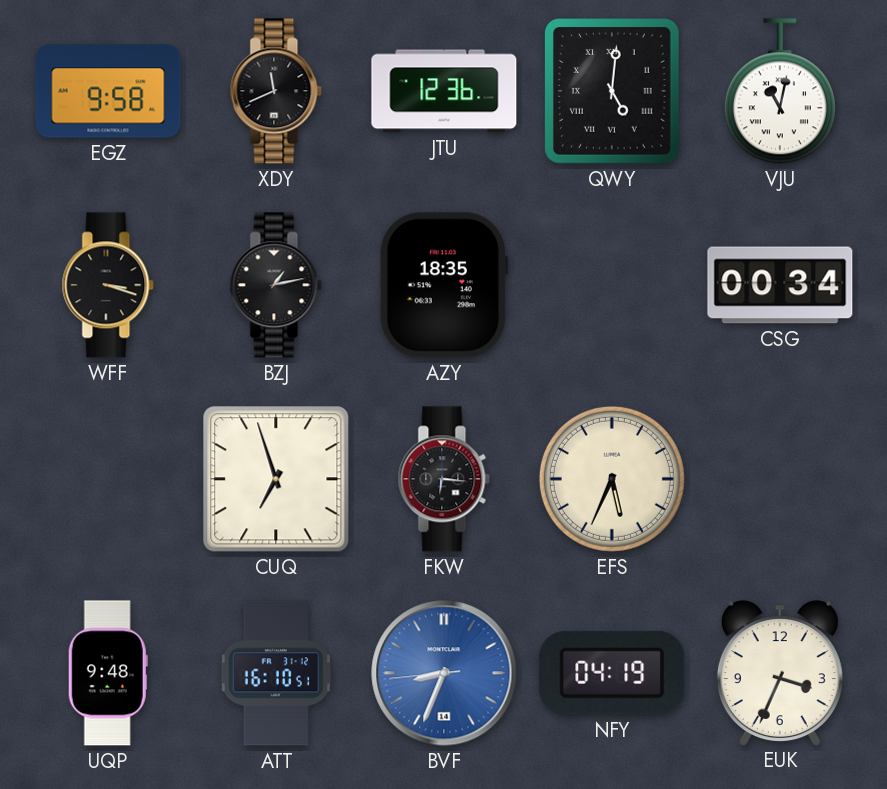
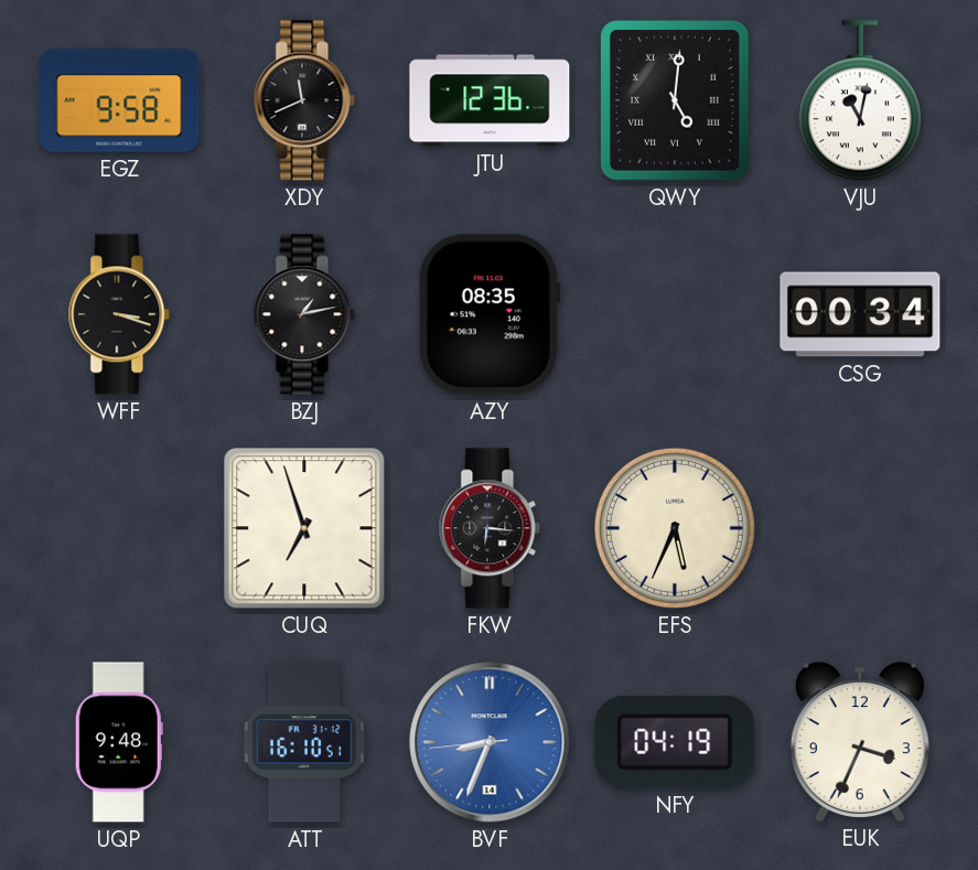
AZY: 18:35 -> 08:35 (490, 314)
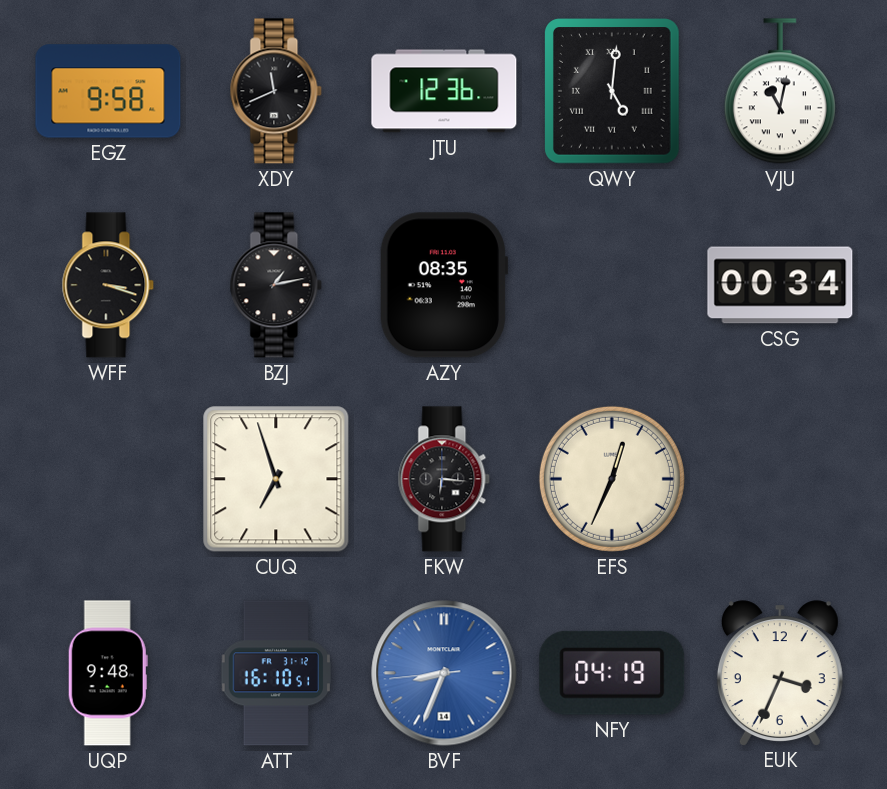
EFS: 5:34 -> 12:34 (612, 479)
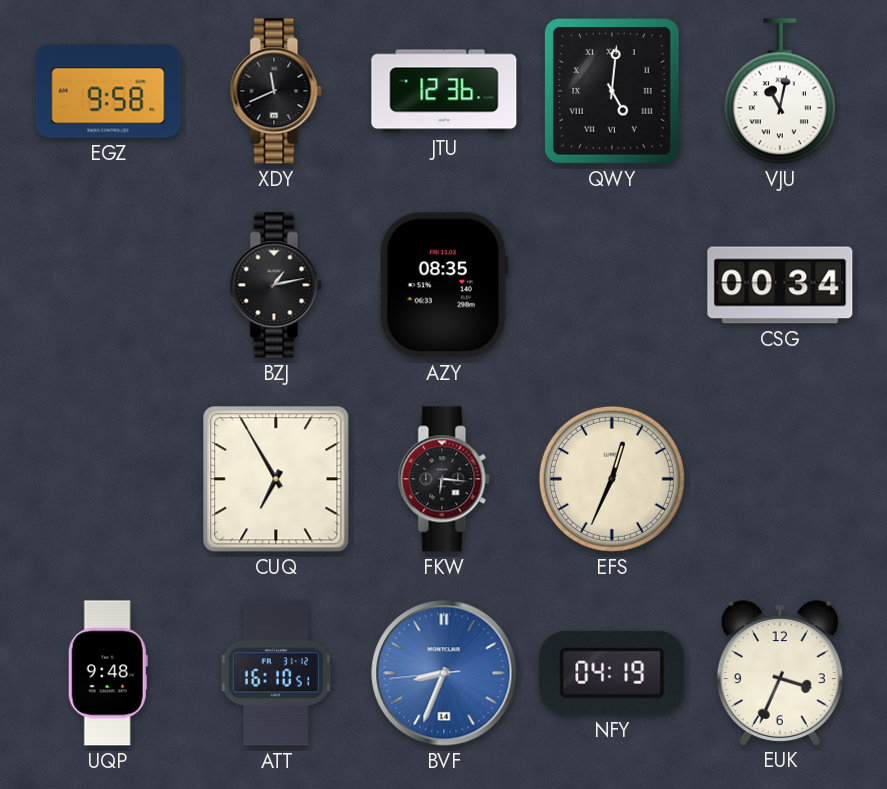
WFF: 3:18 -> none (108, 285)
CUQ: 6:57 -> 6:55 (276, 479)
